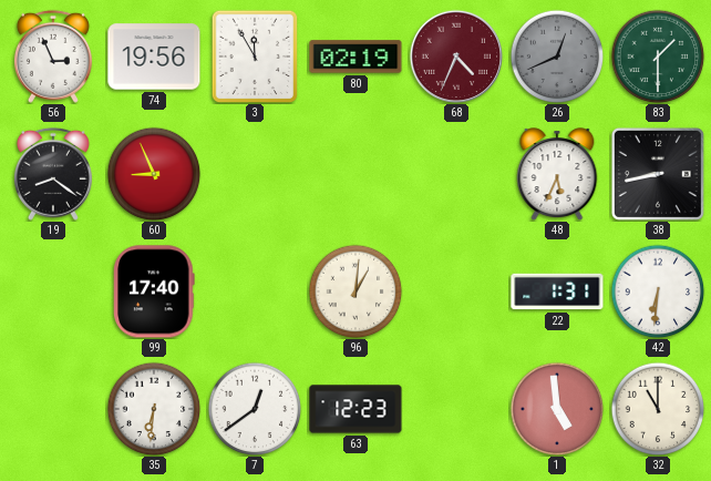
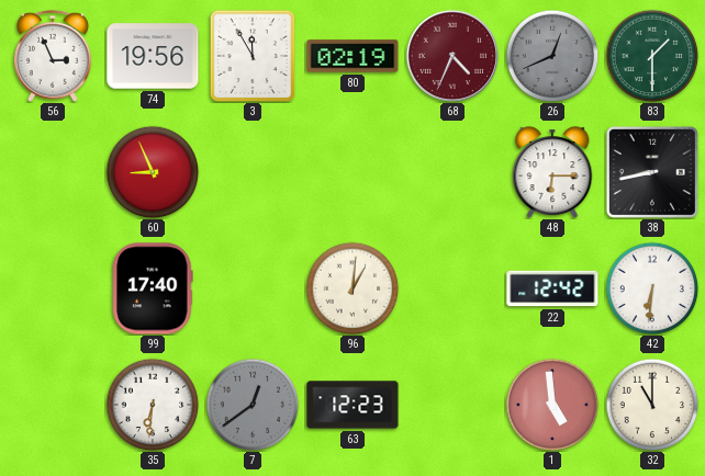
19: 8:21 -> none (53, 174)
48: 5:34 -> 6:15 (552, 172)
22: 1:31 -> 12:42 (552, 288)
7 dial: white -> grey (253, 405)
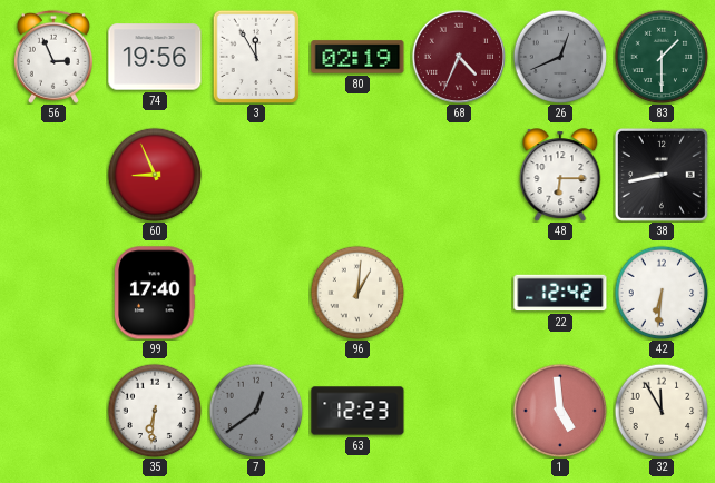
32: 11:00 -> 11:55 (662, 411)
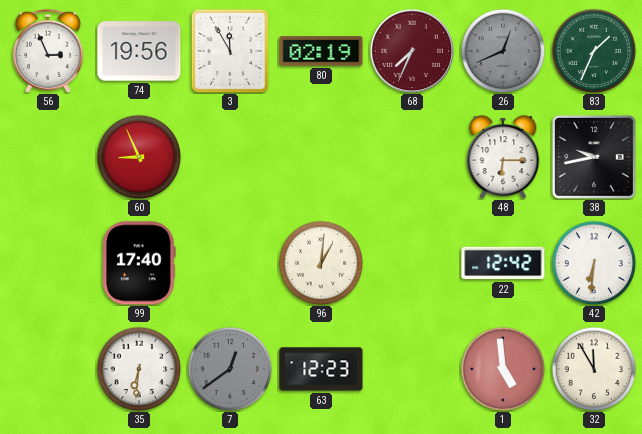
68: 4:34 -> 7:34 (411, 50)
83: 1:30 -> 1:34 (594, 51)
38: 8:43 -> 9:43 (594, 157)
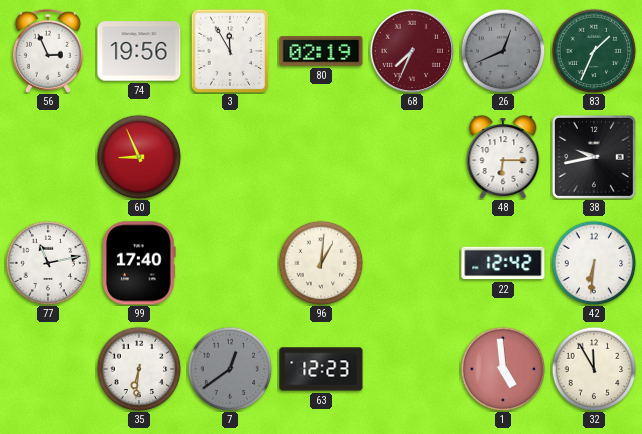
77: none -> 11:13 (48, 263)
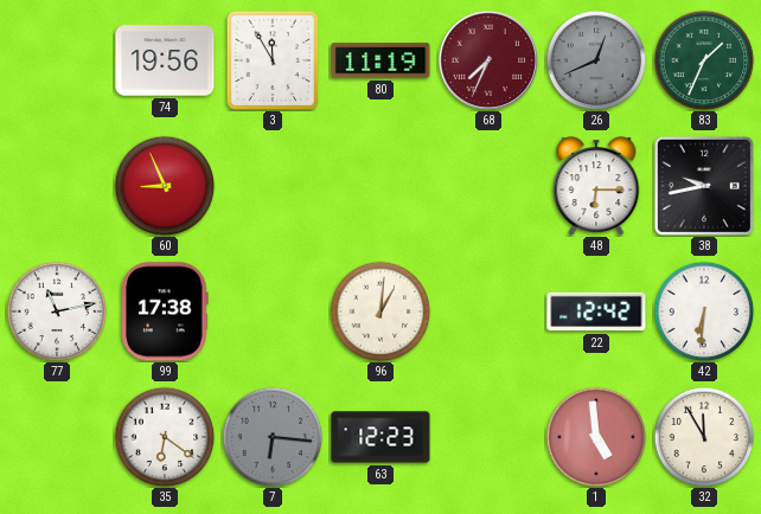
56: 2:56 -> none (48, 51)
80: 02:19 -> 11:19 (380, 60)
99: 17:40 -> 17:38 (165, 311)
35: 6:31 -> 6:21 (165, 437)
7: 12:39 -> 6:16 (273, 437)
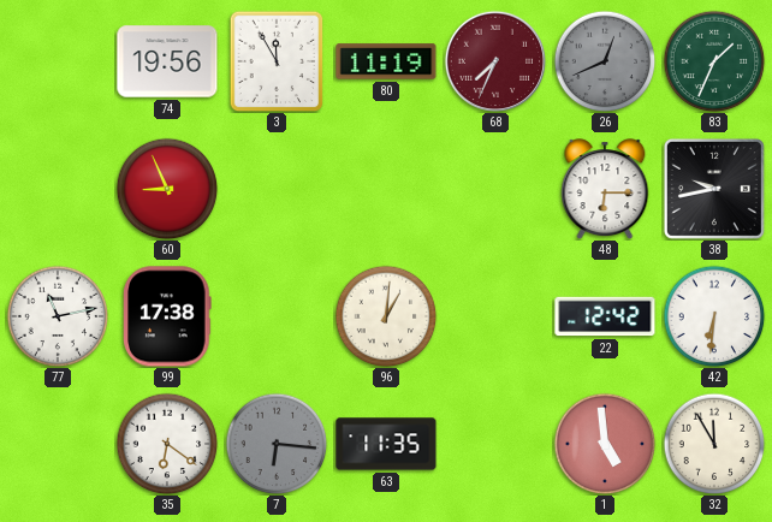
63: 12:23 -> 11:35 (386, 444)
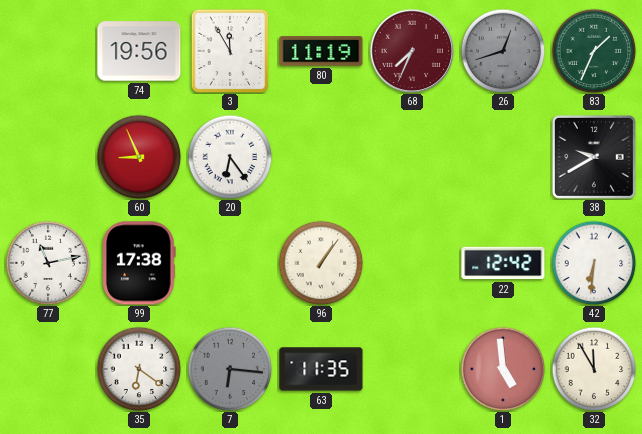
26: 12:41 -> 12:42 (503, 51)
20: none -> 6:24 (230, 157)
48: 6:15 -> none (605, 189)
38: 9:43 -> 9:40 (594, 157)
96: 1:01 -> 1:06 (321, 263)
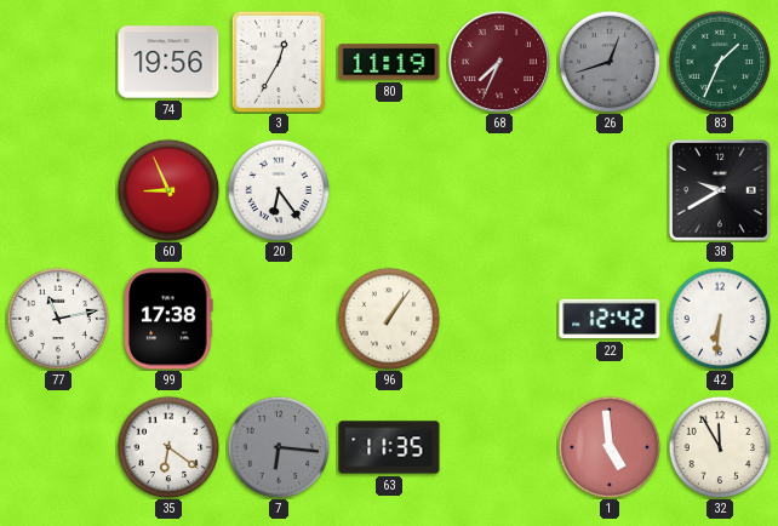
3: 11:55 -> 12:35 (279, 62)
